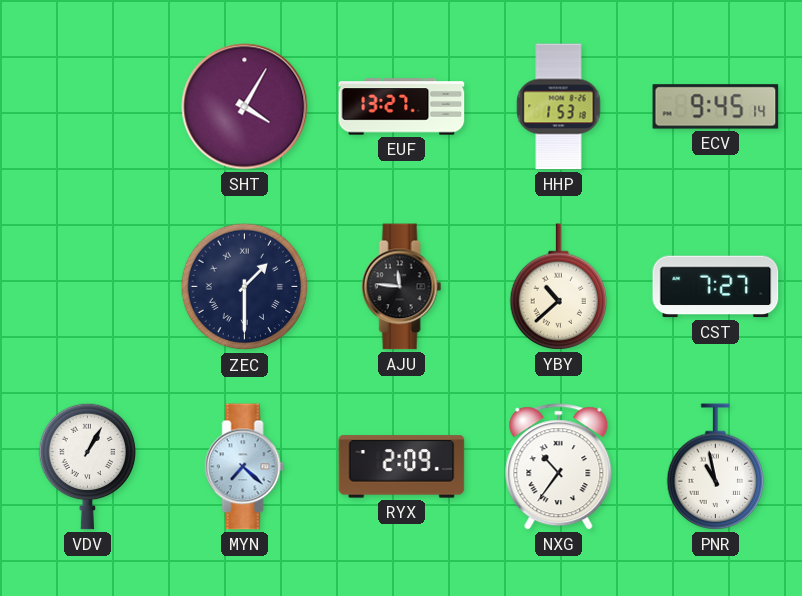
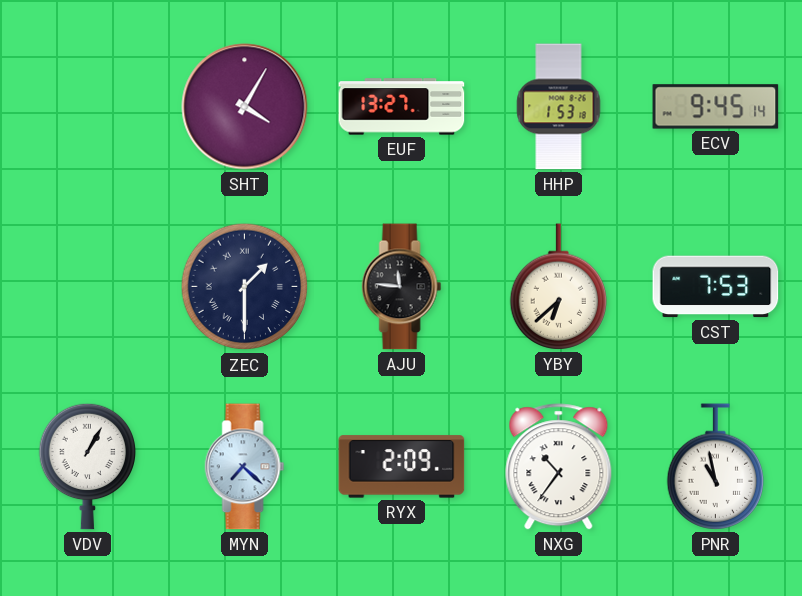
YBY: 10:38 -> 6:38 (559, 287)
CST: 7:27 -> 7:53 (716, 287)
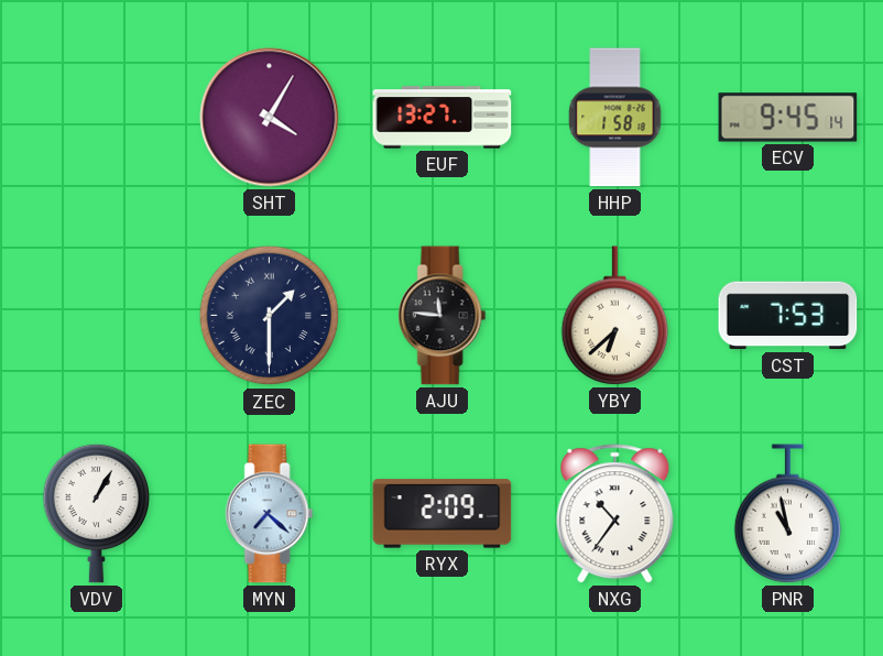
HHP: 1:53 -> 1:58 (615, 118)
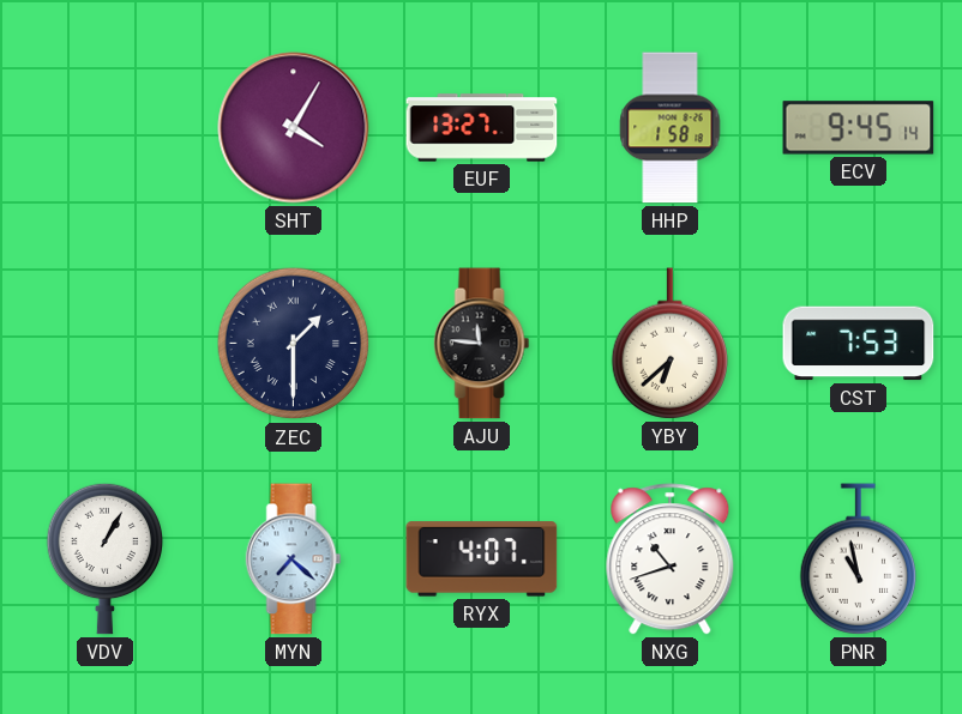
RYX: 2:09 -> 4:07 (482, 559)
NXG: 10:36 -> 10:42 (671, 559)
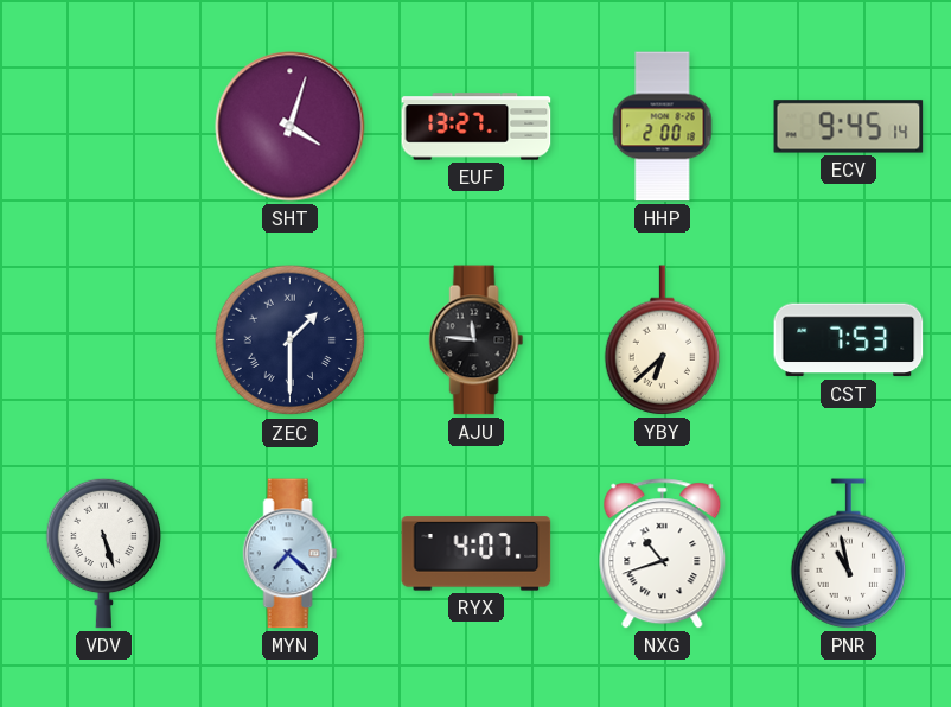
SHT: 4:05 -> 4:03 (291, 127)
HHP: 1:58 -> 2:00 (663, 127)
VDV: 1:05 -> 5:27 (104, 553)
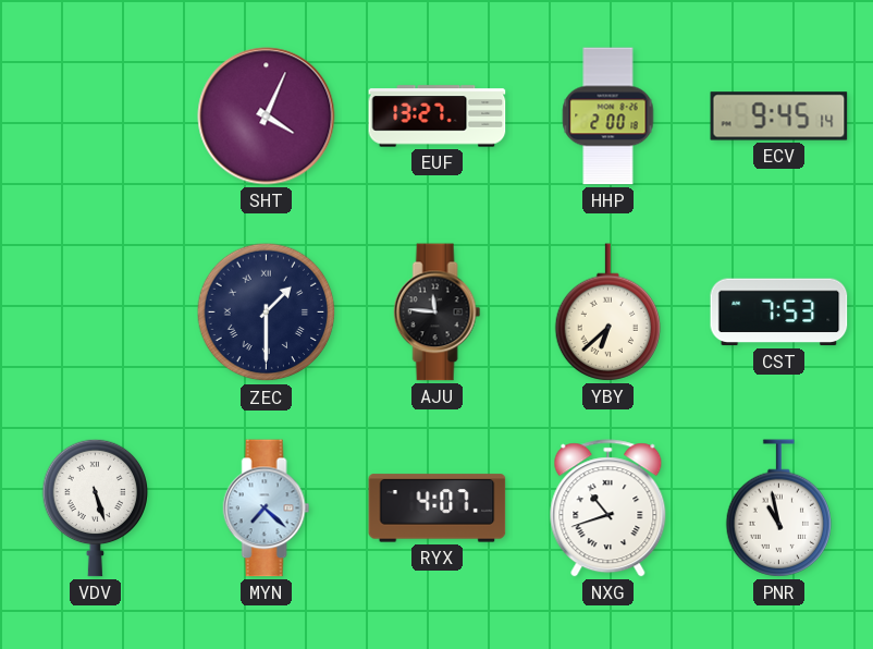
SHT: 4:03 -> 4:04 (267, 117)
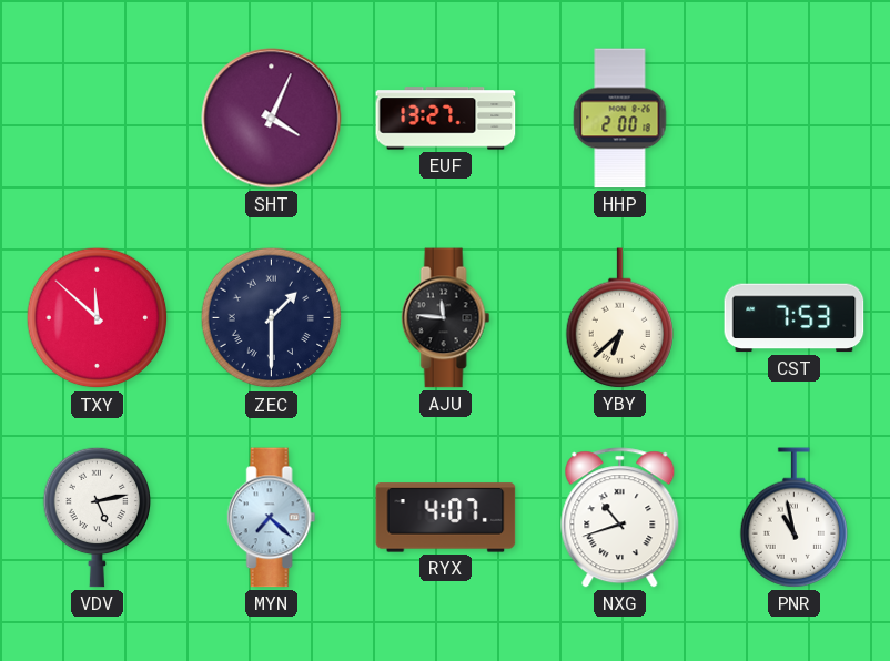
ECV: 9:45 -> none (779, 117)
TXY: none -> 11:52 (98, 318)
VDV: 5:27 -> 5:13 (98, 517)
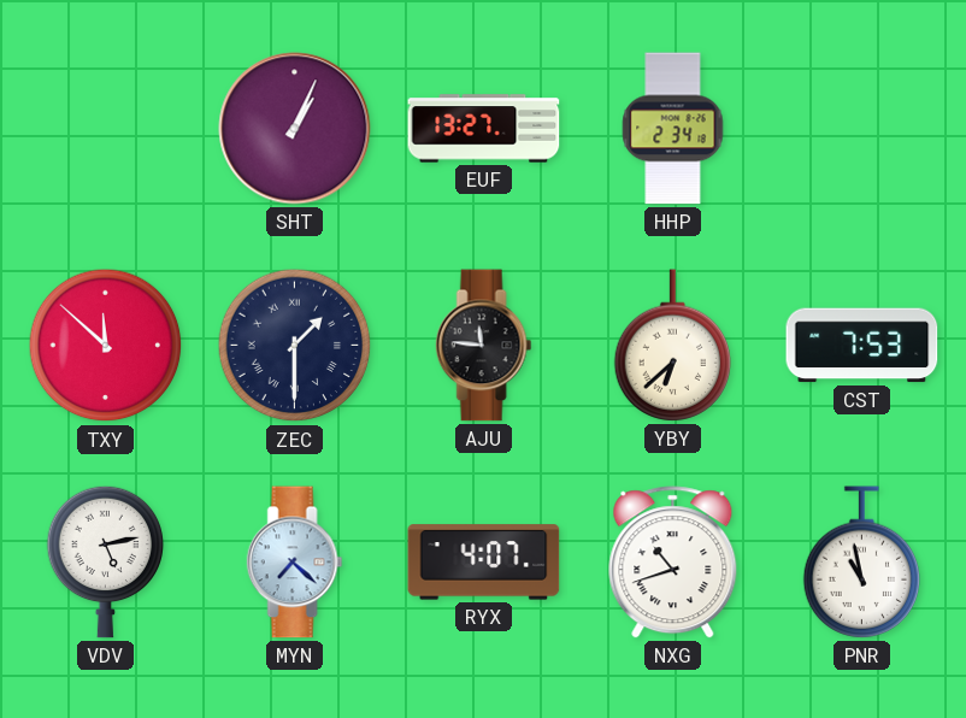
SHT: 4:04 -> 1:04 (295, 129)
HHP: 2:00 -> 2:34 (673, 129)
